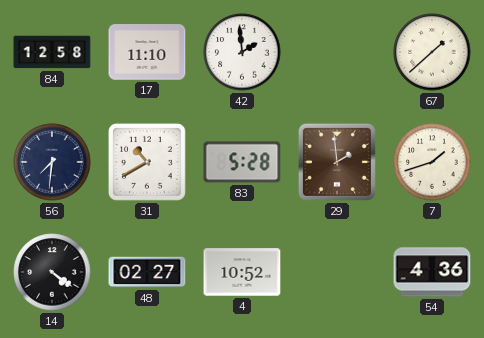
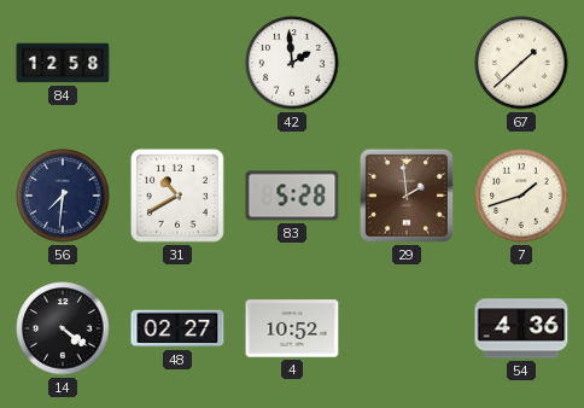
17: 11:10 -> none (147, 52)
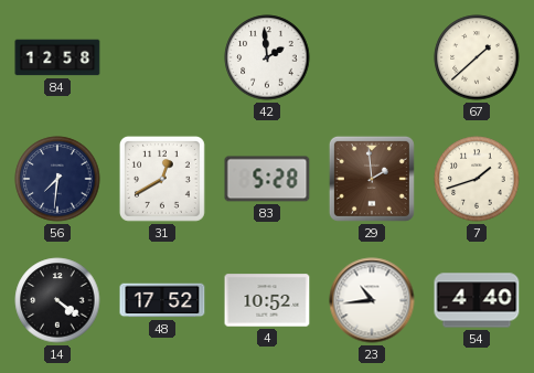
31: 10:40 -> 12:40 (162, 179)
48: 02:27 -> 17:52 (162, 300)
23: none -> 10:44 (372, 300)
54: 4:36 -> 4:40 (477, 300)
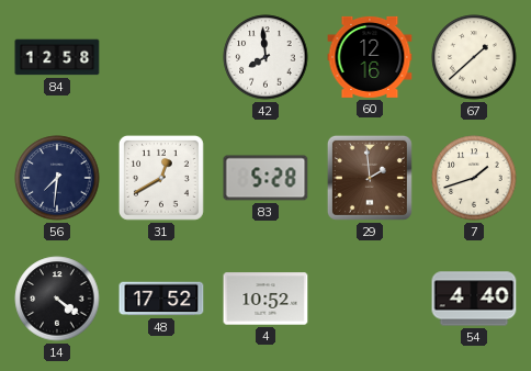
42: 1:59 -> 7:59 (265, 57)
60: none -> 12:16 (370, 57)
23: 10:44 -> none (372, 300)
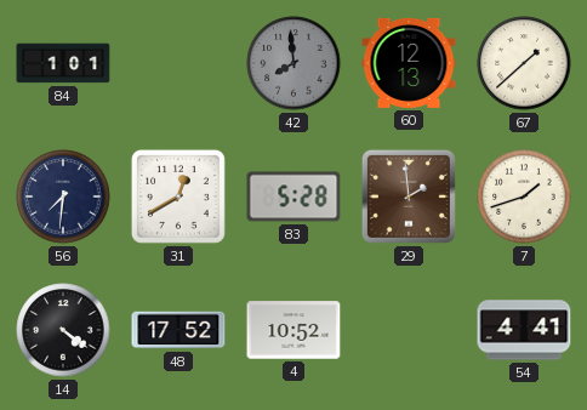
84: 12:58 -> 1:01 (63, 63)
42 dial: white -> grey (293, 63)
60: 12:16 -> 12:13 (409, 63)
54: 4:40 -> 4:41 (524, 330)
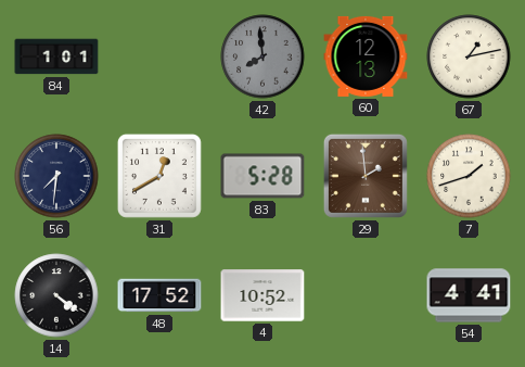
67: 1:38 -> 1:13 (469, 56)
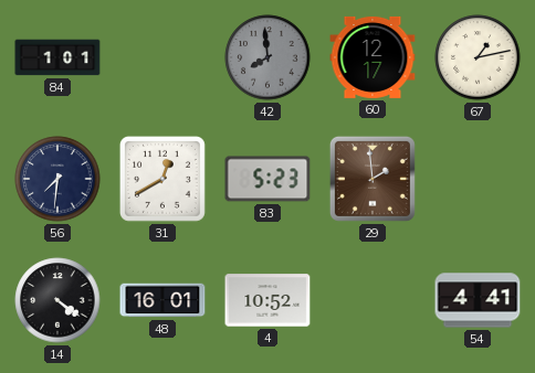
60: 12:13 -> 12:17 (373, 57)
83: 5:28 -> 5:23 (267, 179)
7: 1:42 -> none (469, 176)
48: 17:52 -> 16:01 (162, 300)
